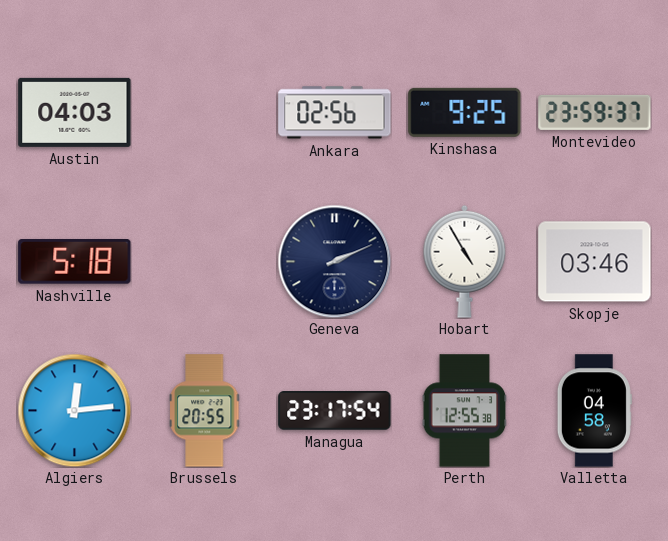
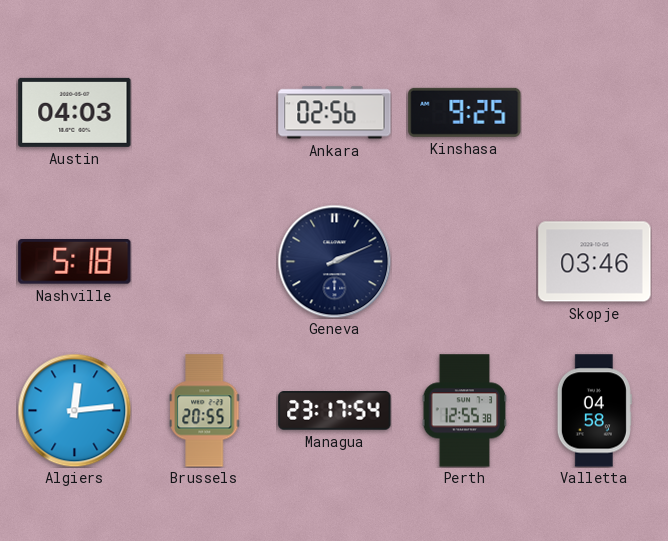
Montevideo: 23:59 -> none (595, 112)
Hobart: 4:55 -> none (465, 261)
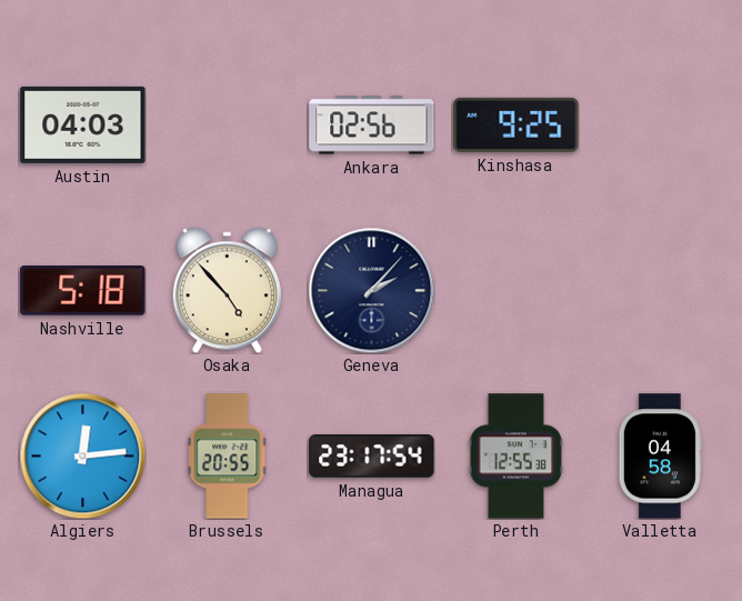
Osaka: none -> 4:53 (227, 290)
Geneva: 2:11 -> 2:07 (371, 290)
Skopje: 03:46 -> none (595, 262)
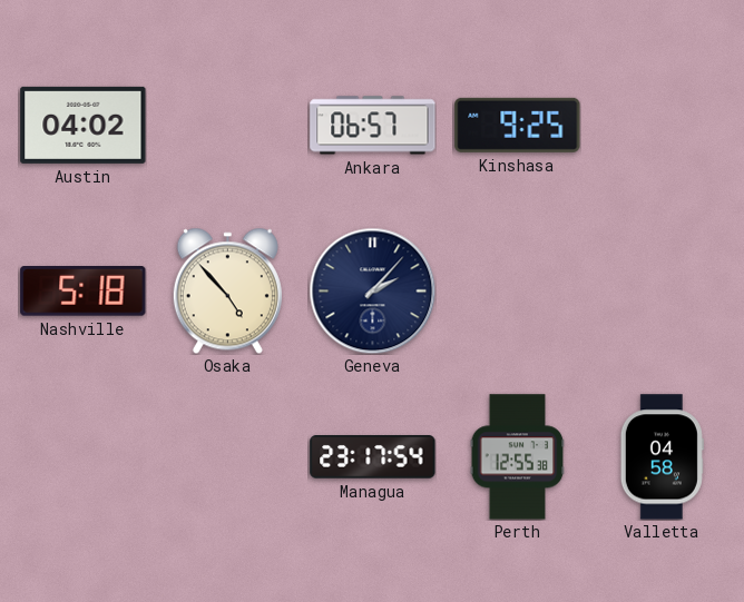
Austin: 04:03 -> 04:02 (84, 125)
Ankara: 02:56 -> 06:57 (373, 126)
Algiers: 12:14 -> none (82, 455)
Brussels: 20:55 -> none (228, 457)
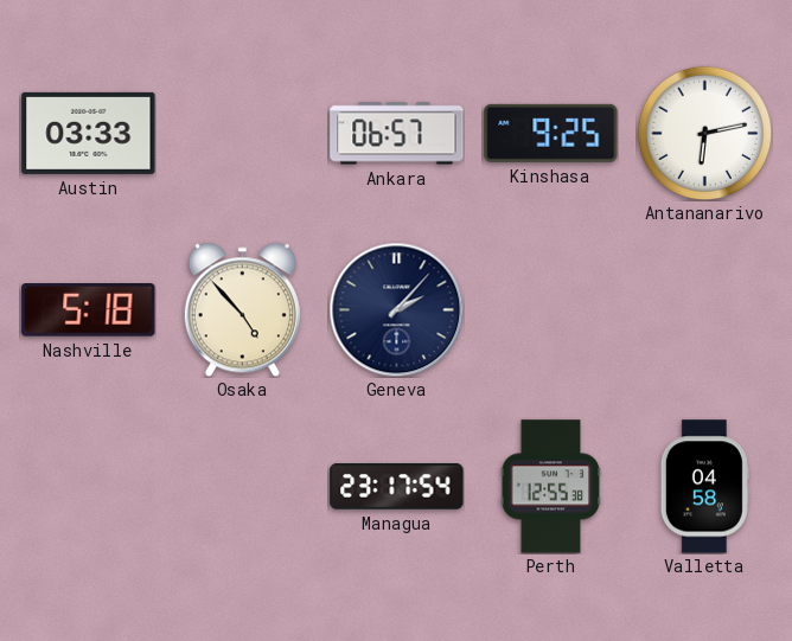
Austin: 04:02 -> 03:33 (89, 133)
Antananarivo: none -> 6:13 (704, 133)
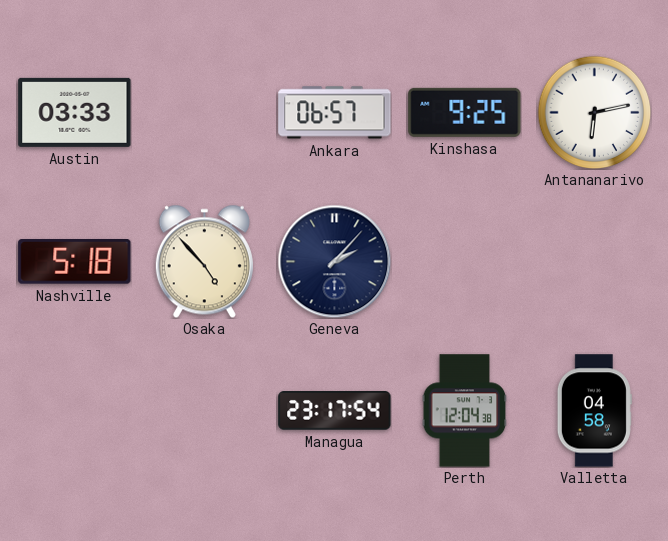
Perth: 12:55 -> 12:04 (465, 411)
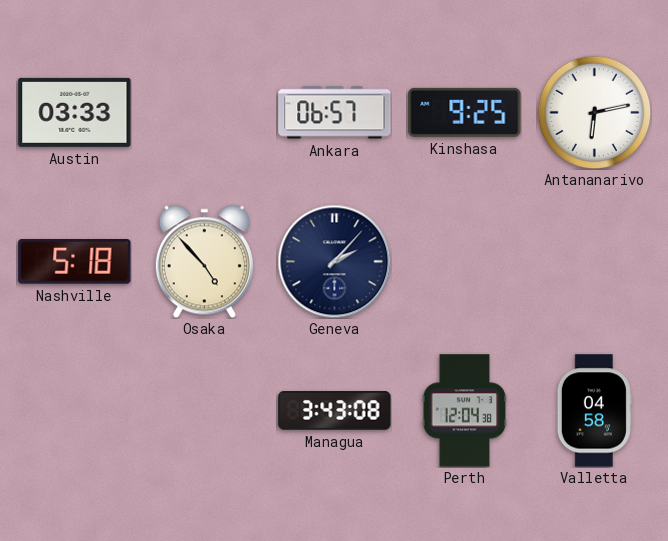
Managua: 23:17 -> 3:43 (335, 411)
